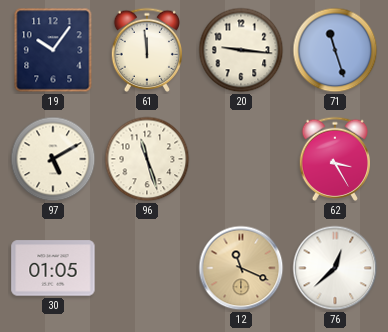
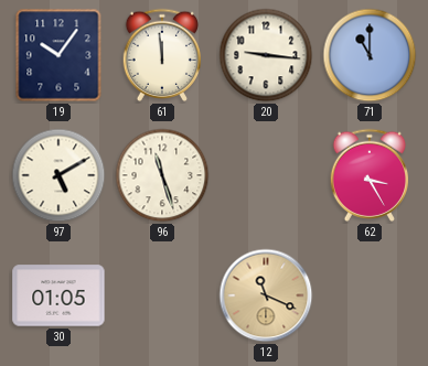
71: 11:27 -> 11:00 (370, 55)
76: 12:38 -> none (335, 268)
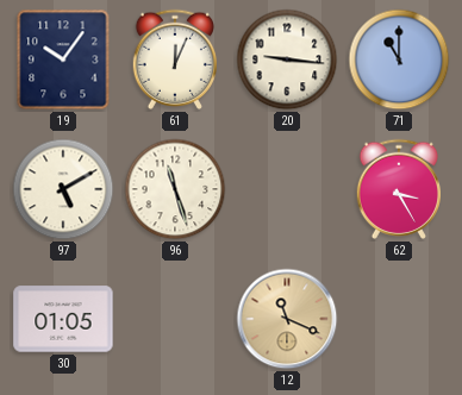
61: 11:59 -> 12:04 (174, 59)
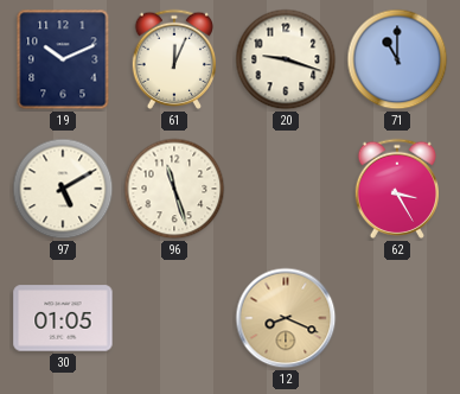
19: 10:06 -> 10:11 (63, 59)
20: 9:16 -> 9:18 (286, 59)
12: 11:19 -> 8:19 (286, 318)
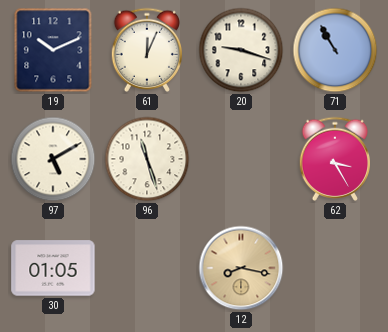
71: 11:00 -> 10:55 (335, 50)
12: 8:19 -> 8:17 (241, 268)
